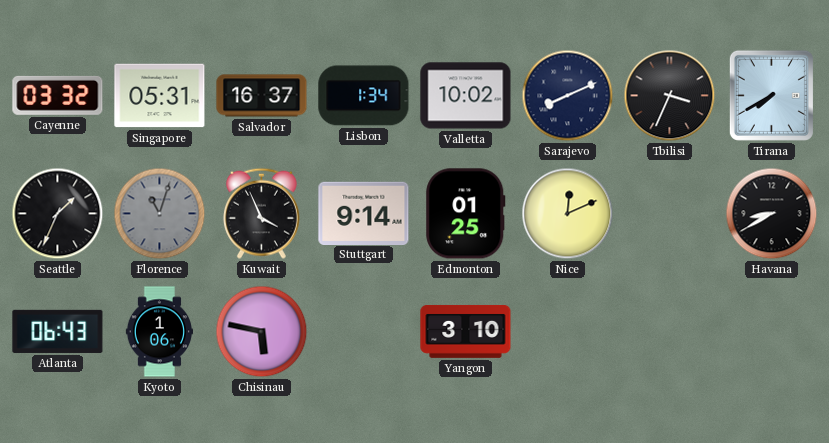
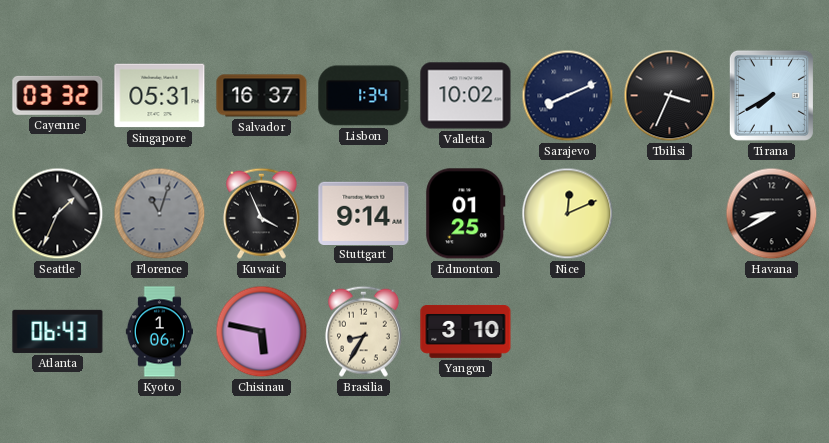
Brasilia: none -> 8:35 (363, 331)
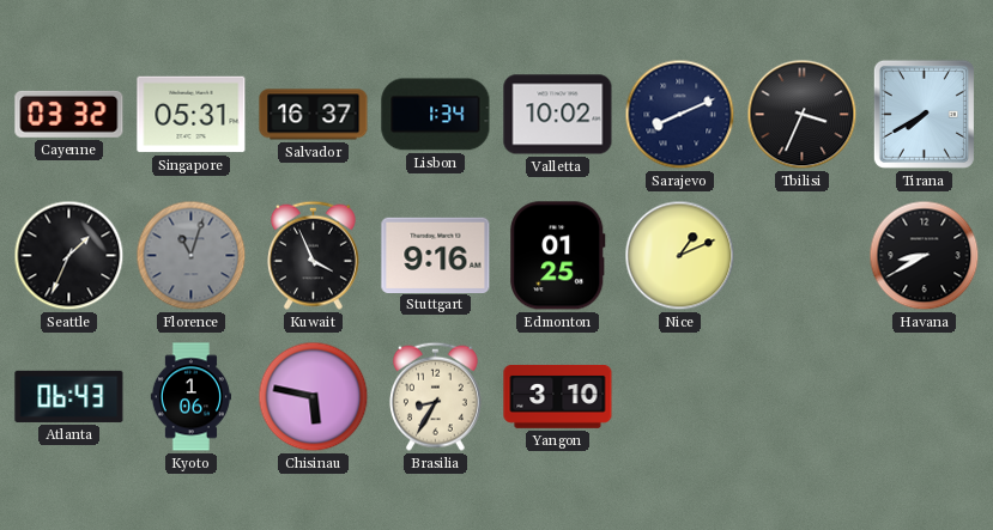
Stuttgart: 9:14 -> 9:16 (436, 255)
Nice: 12:11 -> 1:11 (680, 256)
